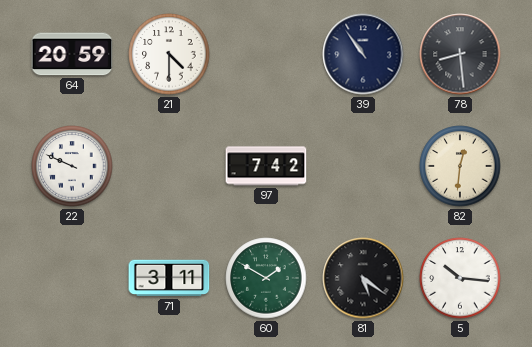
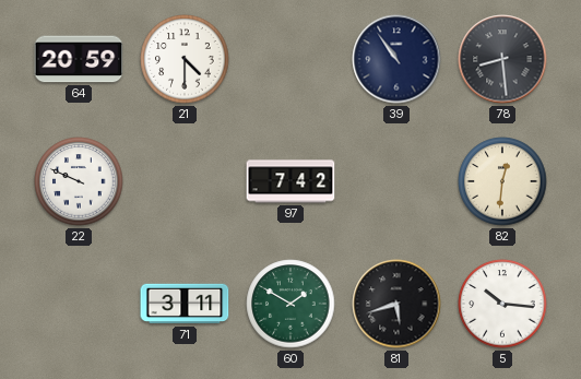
81: 5:21 -> 5:42 (396, 304)
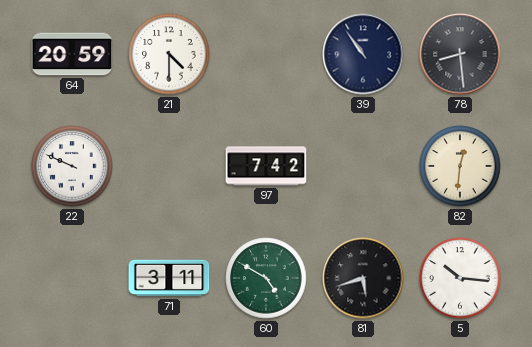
60: 1:50 -> 4:50 (266, 278)
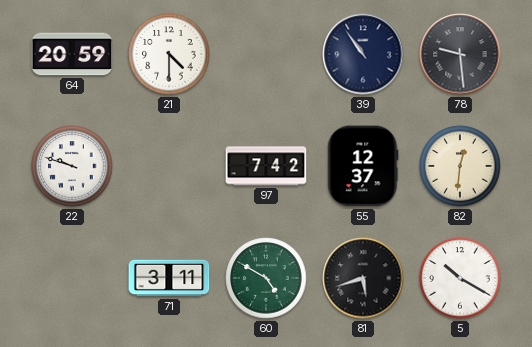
78: 8:29 -> 9:29 (460, 54)
22: 9:49 -> 9:48 (72, 166)
55: none -> 12:37 (363, 166)
5: 10:16 -> 10:20 (460, 278)
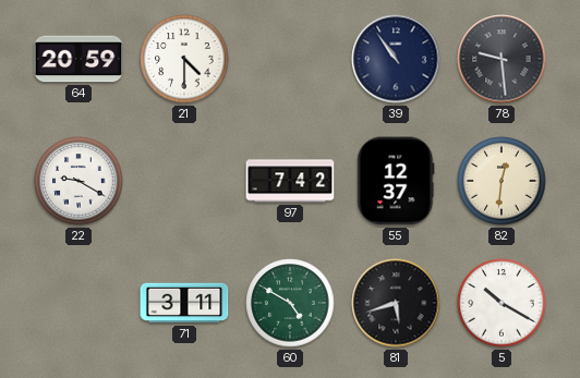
22: 9:48 -> 9:20 (78, 181)
